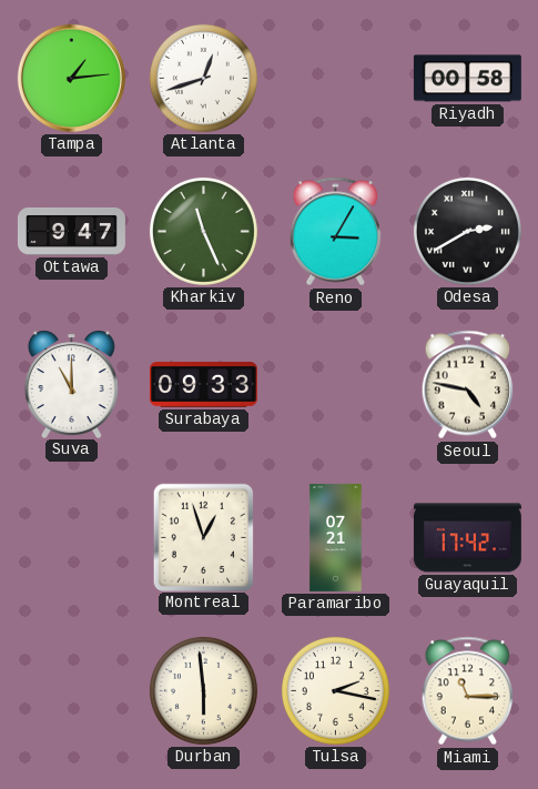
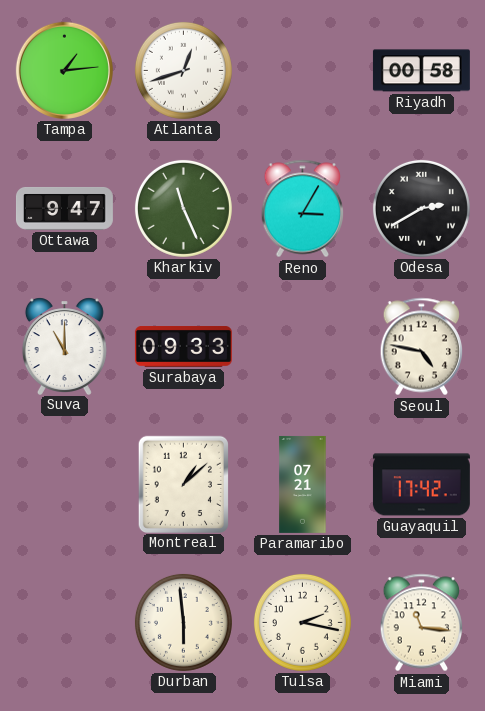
Montreal: 12:57 -> 1:08 (183, 484)
Miami: 11:15 -> 11:16 (422, 623)
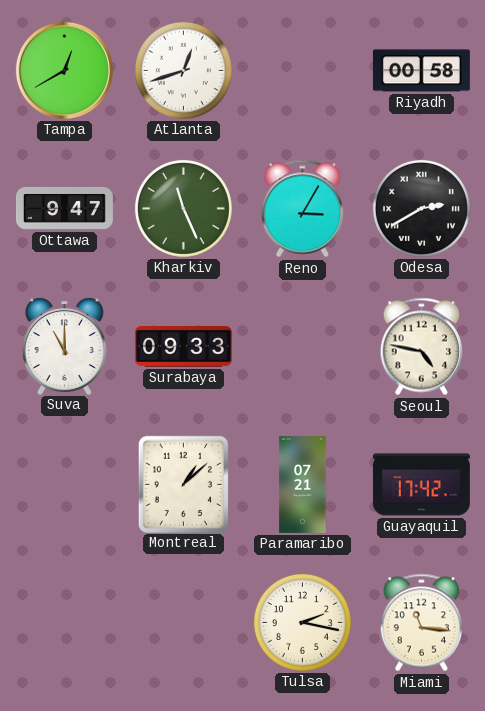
Tampa: 1:14 -> 12:40 (64, 70)
Durban: 5:59 -> none (183, 622)
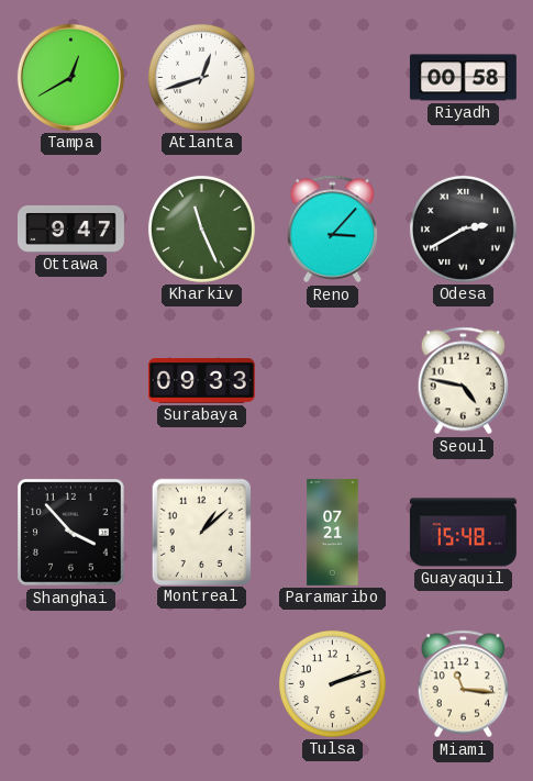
Reno: 3:05 -> 3:07 (333, 230)
Suva: 11:00 -> none (64, 346)
Shanghai: none -> 3:53 (71, 533)
Guayaquil: 17:42 -> 15:48 (463, 533)
Tulsa: 2:17 -> 2:12 (332, 683)
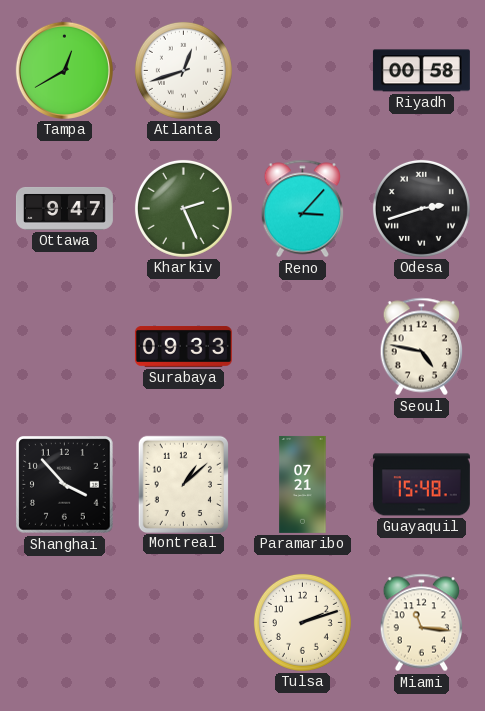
Kharkiv: 11:26 -> 2:26 (183, 208)
Odesa: 2:40 -> 2:42 (421, 208)
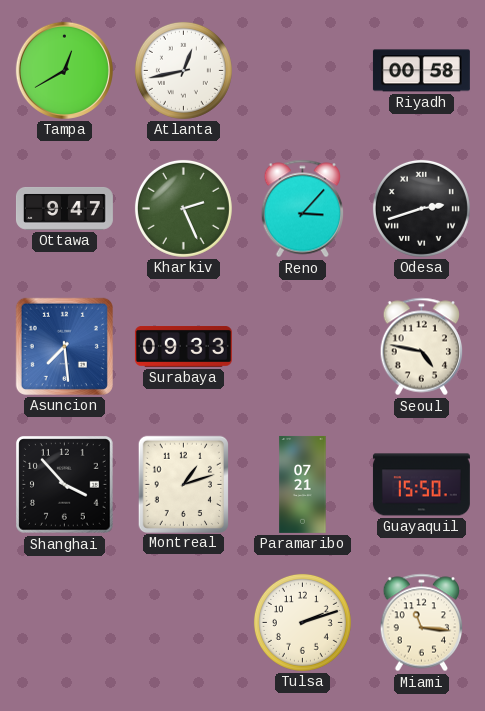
Atlanta: 12:42 -> 12:43 (183, 70)
Asuncion: none -> 7:29 (64, 346)
Montreal: 1:08 -> 1:12 (183, 484)
Guayaquil: 15:48 -> 15:50 (421, 485)
